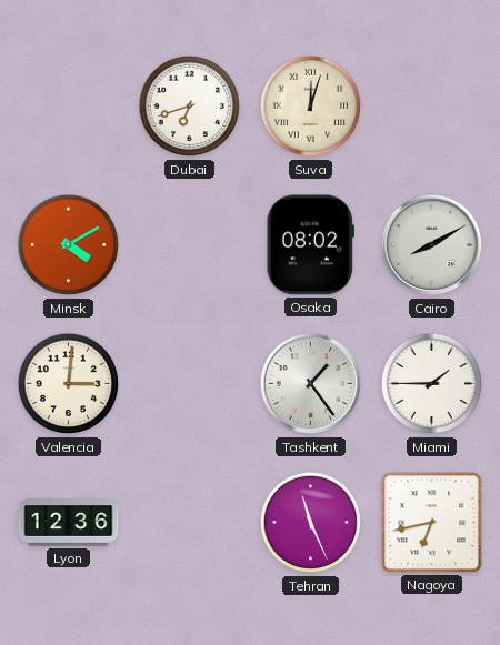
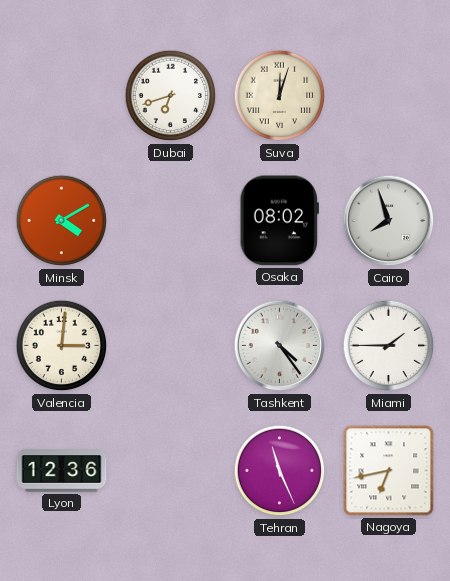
Cairo: 8:10 -> 7:57 (389, 221)
Tashkent: 1:24 -> 4:24 (280, 346)
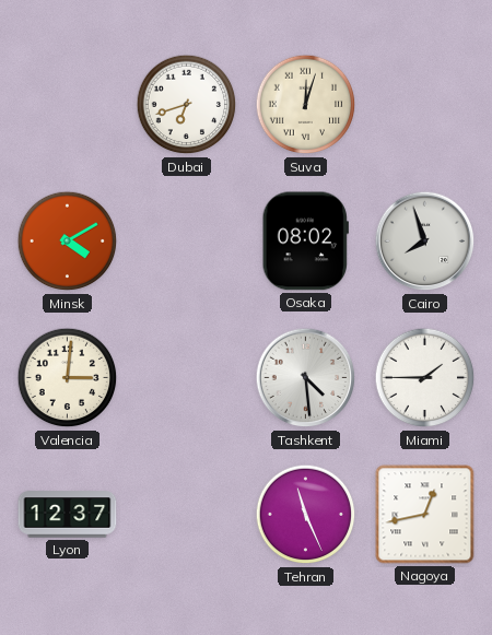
Tashkent: 4:24 -> 4:29 (306, 378)
Lyon: 12:36 -> 12:37 (68, 515)
Nagoya: 6:43 -> 12:43 (425, 515)
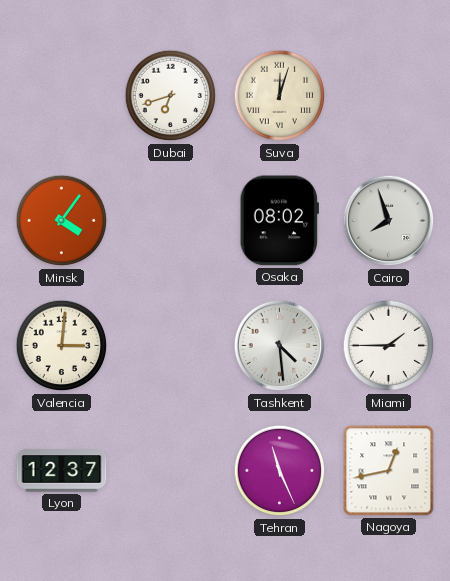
Minsk: 4:10 -> 4:06 (62, 221)
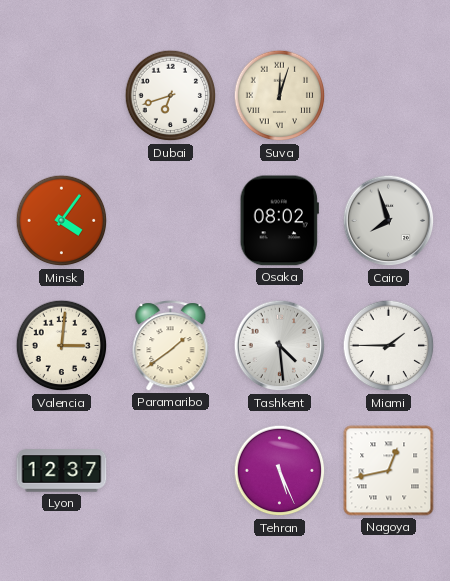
Paramaribo: none -> 1:39 (171, 346)
Tehran: 11:26 -> 5:26 (280, 471)
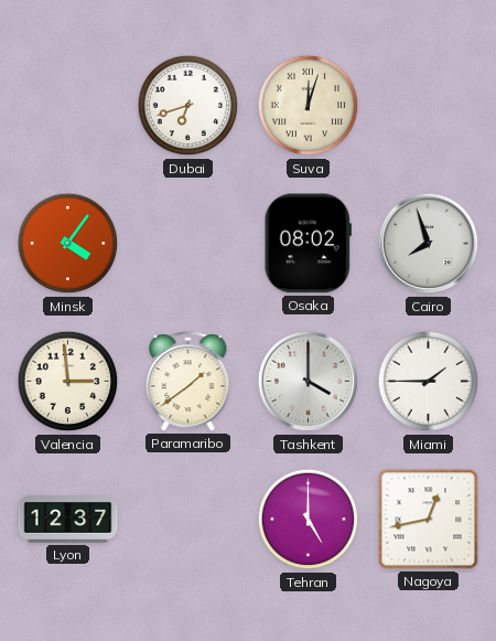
Valencia: 3:01 -> 2:59 (68, 382)
Tashkent: 4:29 -> 4:00 (309, 382)
Tehran: 5:26 -> 5:00 (309, 520)
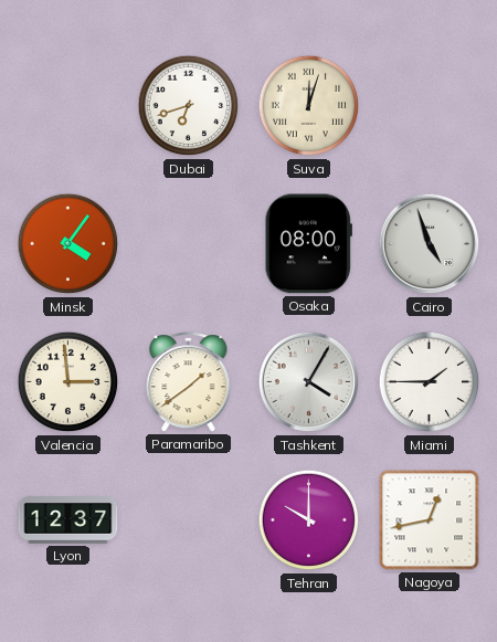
Osaka: 08:02 -> 08:00 (308, 244)
Cairo: 7:57 -> 4:57 (430, 244)
Tashkent: 4:00 -> 4:05 (309, 382)
Tehran: 5:00 -> 10:00 (309, 520)
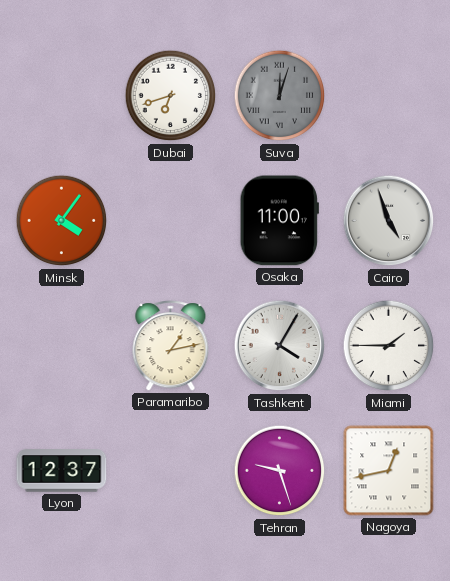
Suva dial: cream -> grey (280, 96)
Osaka: 08:00 -> 11:00 (279, 221)
Valencia: 2:59 -> none (68, 382)
Paramaribo: 1:39 -> 1:13 (171, 346)
Tehran: 10:00 -> 9:27 (280, 471)
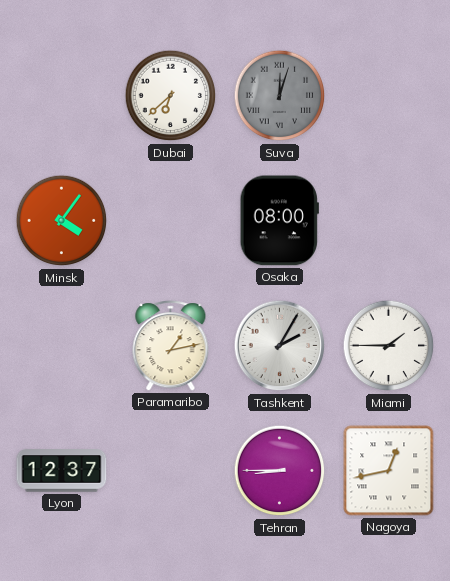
Dubai: 6:42 -> 6:38 (171, 96)
Osaka: 11:00 -> 08:00 (279, 221)
Cairo: 4:57 -> none (389, 221)
Tashkent: 4:05 -> 2:05 (280, 346)
Tehran: 9:27 -> 8:45 (280, 471)
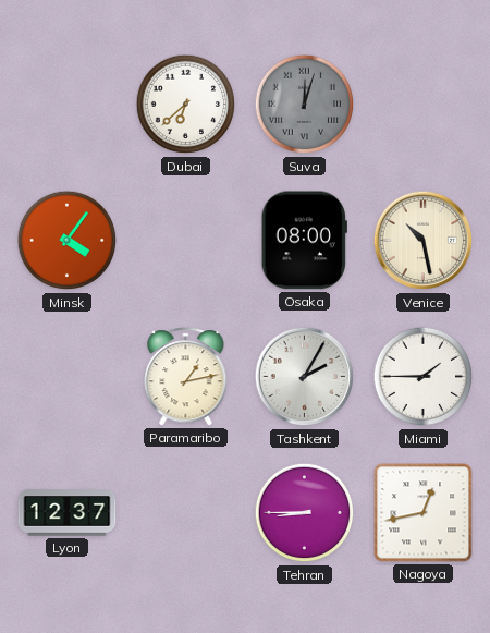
Venice: none -> 10:28 (424, 241)
